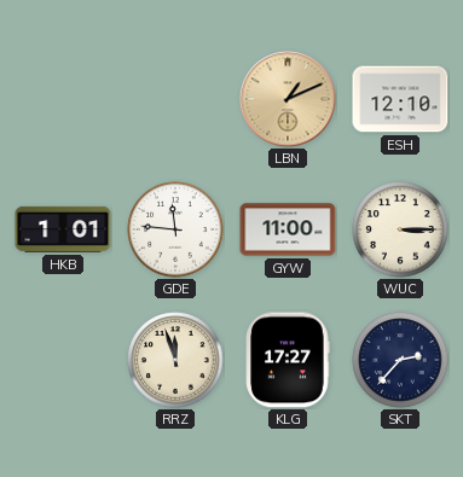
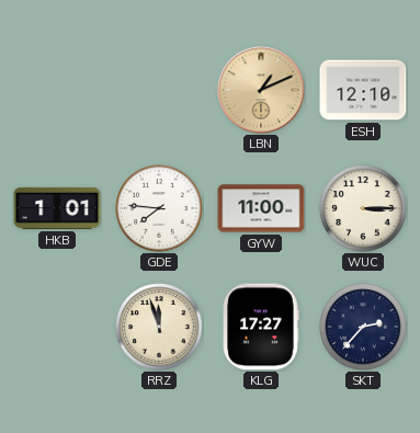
GDE: 11:46 -> 7:46 (159, 208)
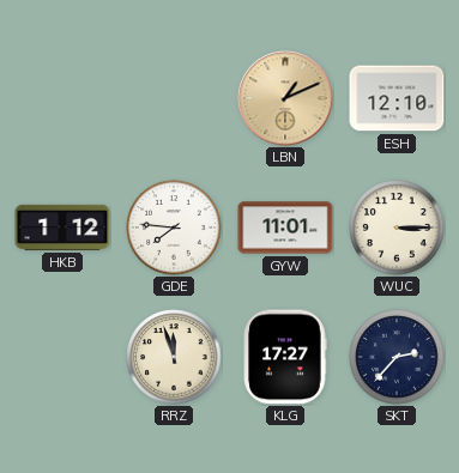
HKB: 1:01 -> 1:12 (62, 228)
GYW: 11:00 -> 11:01 (285, 228)
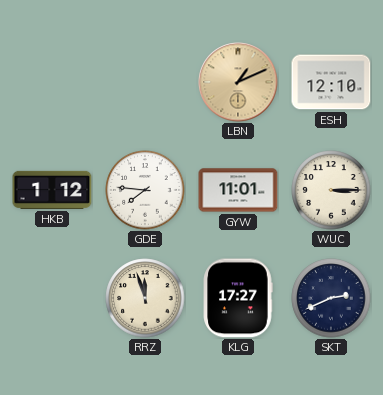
SKT: 2:37 -> 2:41 (331, 298)
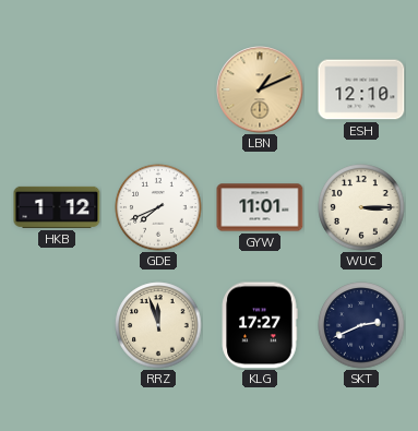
GDE: 7:46 -> 7:41 (158, 207)
